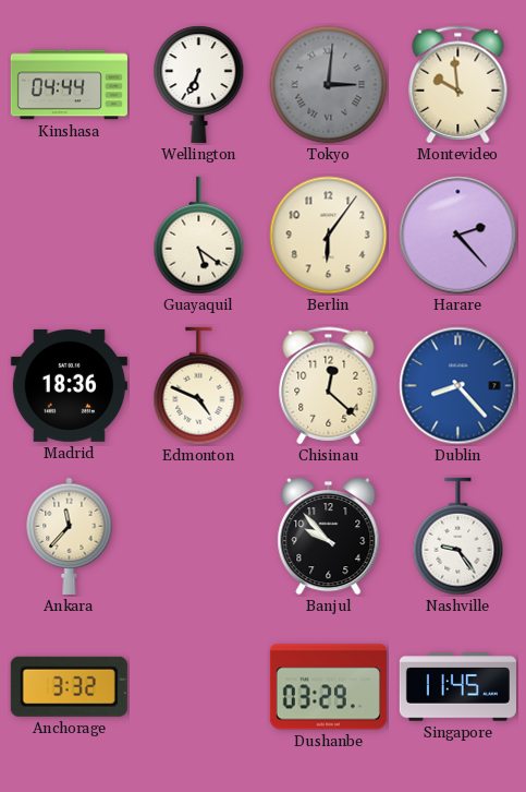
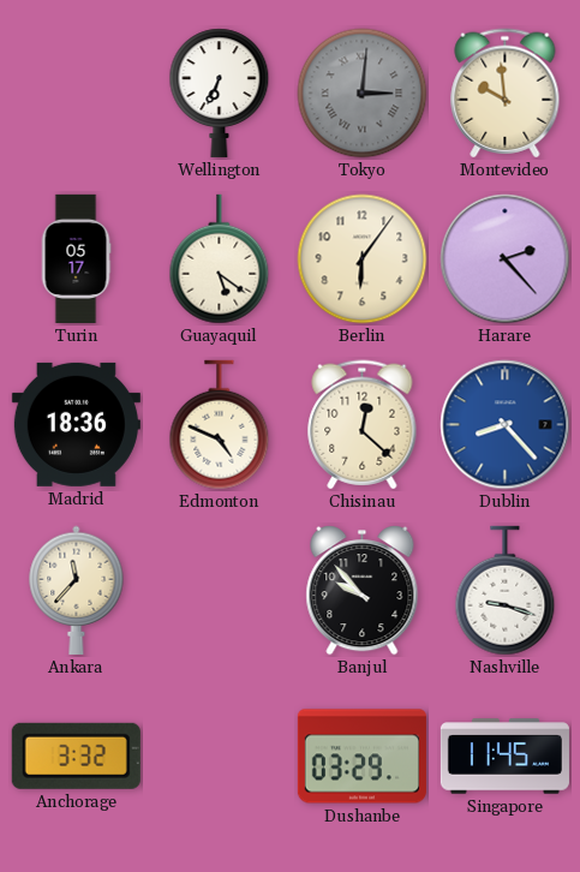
Kinshasa: 04:44 -> none (69, 85)
Turin: none -> 05:17 (76, 258)
Nashville: 9:24 -> 9:18 (506, 591)
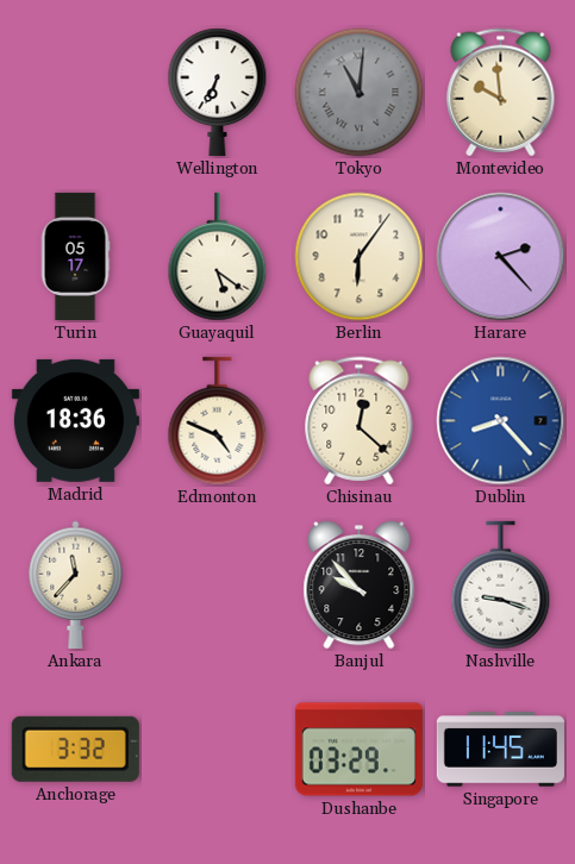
Tokyo: 3:01 -> 11:01 (360, 93)
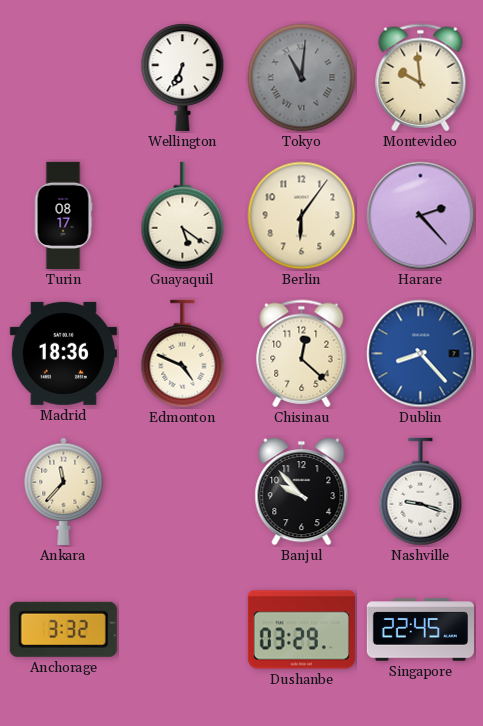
Turin: 05:17 -> 08:17 (63, 215)
Singapore: 11:45 -> 22:45 (420, 630)
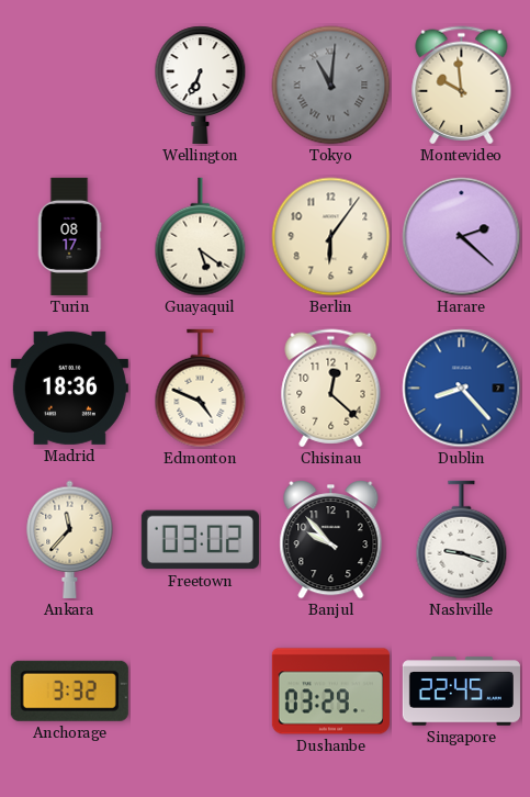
Harare: 2:23 -> 2:22 (462, 237)
Freetown: none -> 03:02 (200, 540)
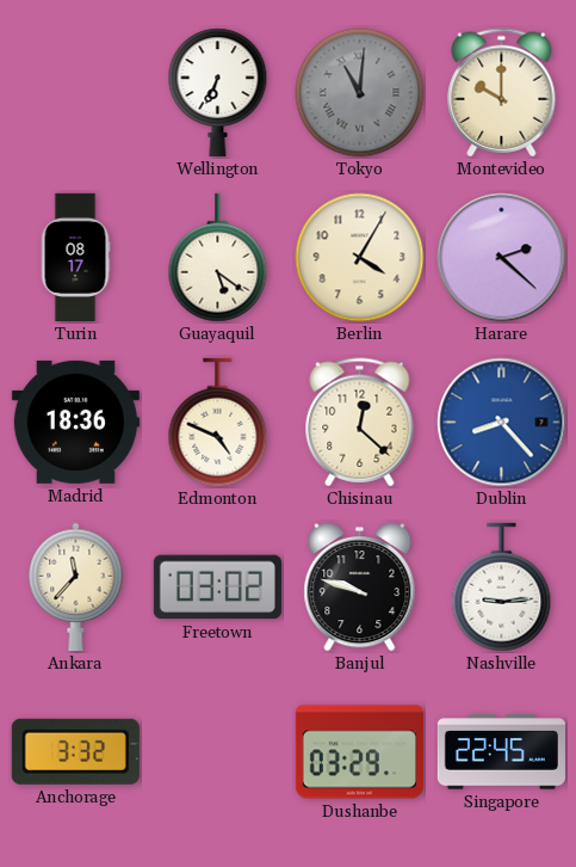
Montevideo: 9:59 -> 10:00 (502, 93)
Berlin: 6:06 -> 4:05 (360, 258)
Banjul: 9:53 -> 9:48 (360, 588)
Nashville: 9:18 -> 9:14 (502, 588)
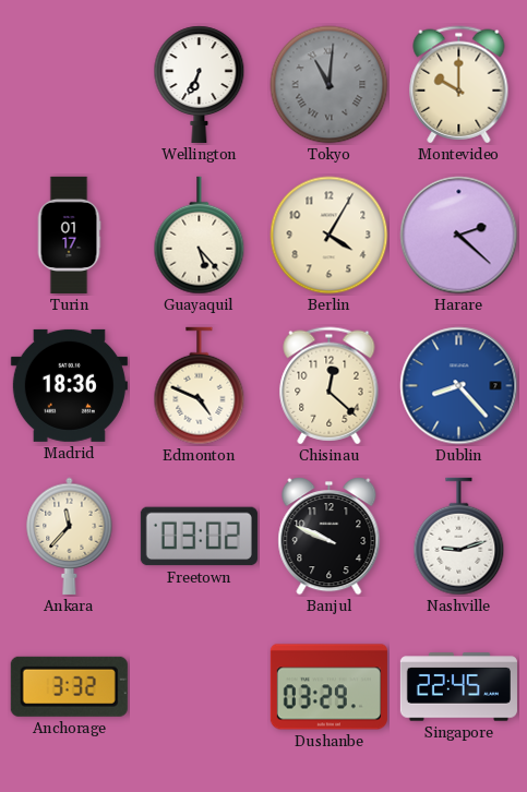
Turin: 08:17 -> 01:17 (69, 235)
Guayaquil: 5:21 -> 5:23 (200, 236)
Banjul: 9:48 -> 9:49 (330, 537)
Nashville: 9:14 -> 9:12 (459, 537)
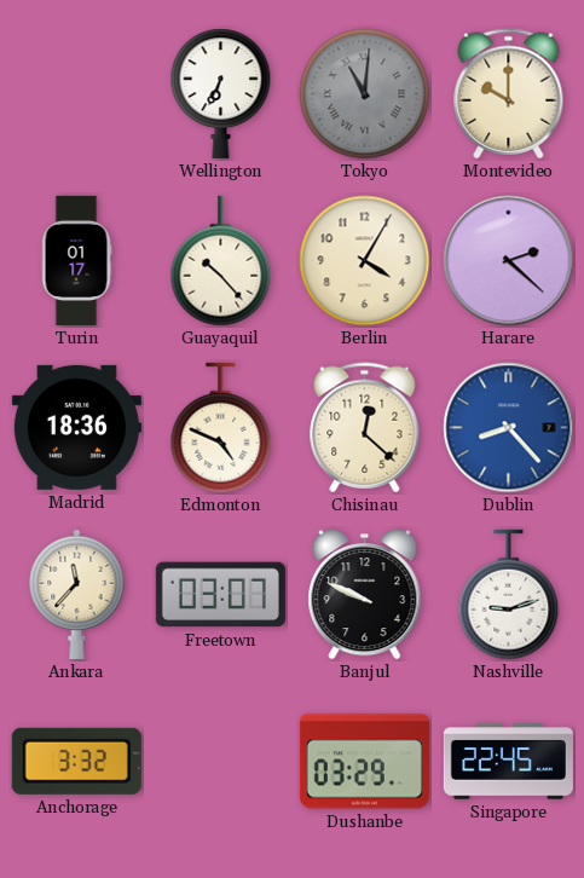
Guayaquil: 5:23 -> 10:23 (221, 261)
Freetown: 03:02 -> 03:07 (220, 595)
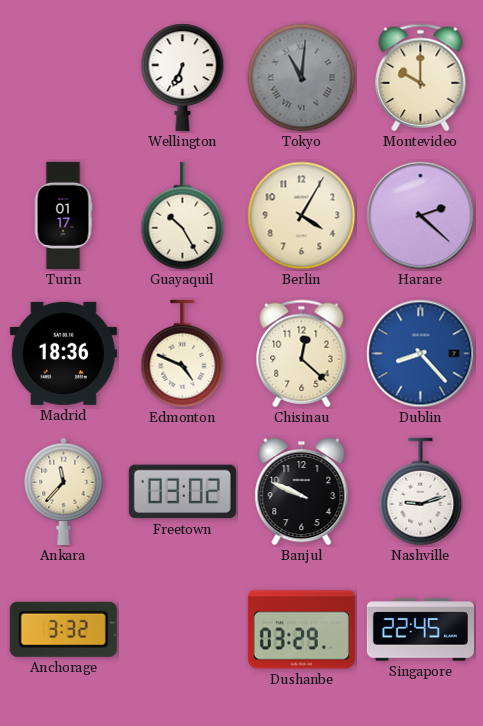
Guayaquil: 10:23 -> 10:25 (183, 216)
Freetown: 03:07 -> 03:02 (182, 492)
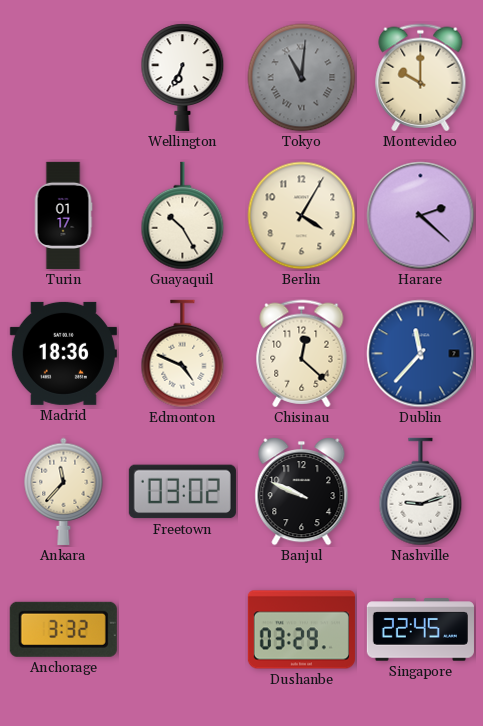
Dublin: 8:23 -> 11:37 (421, 354)
